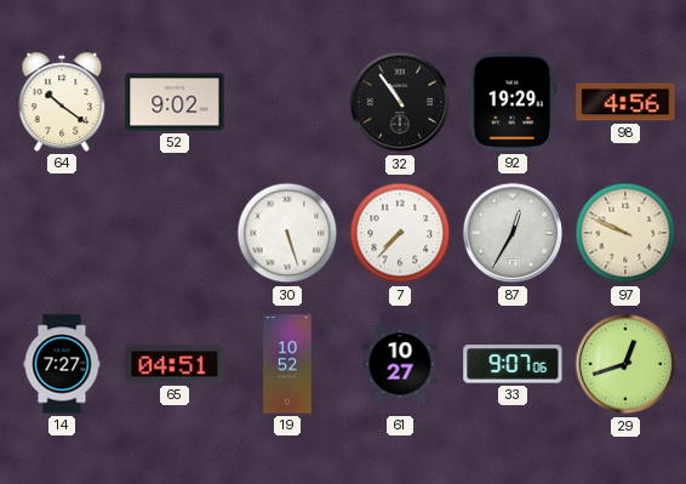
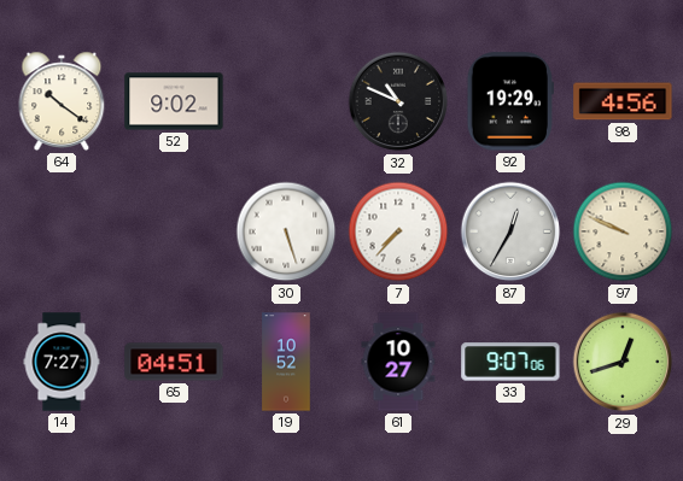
32: 10:54 -> 10:49 (398, 101)
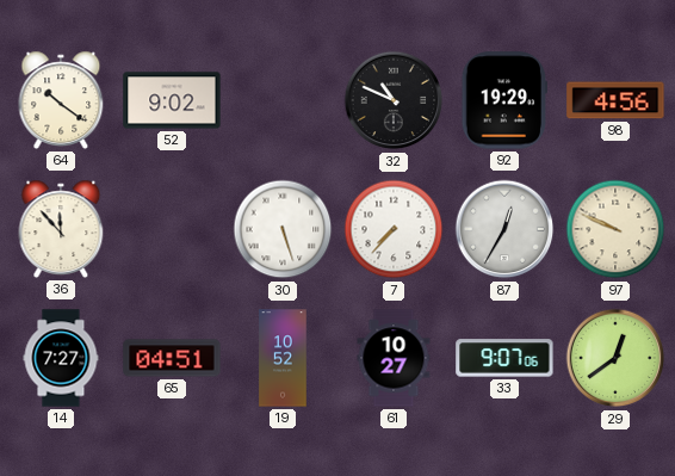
36: none -> 11:53 (61, 229)
29: 12:42 -> 12:39 (615, 358)
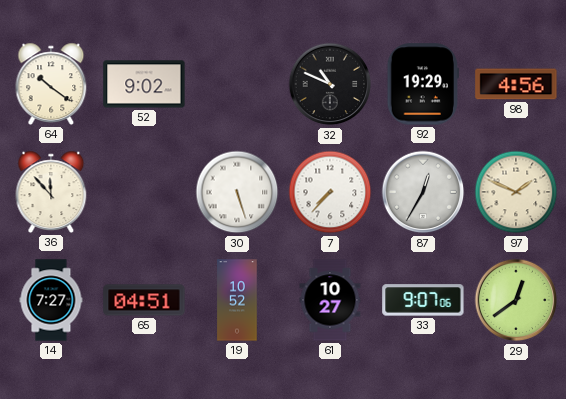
97: 9:49 -> 1:49 (516, 192)
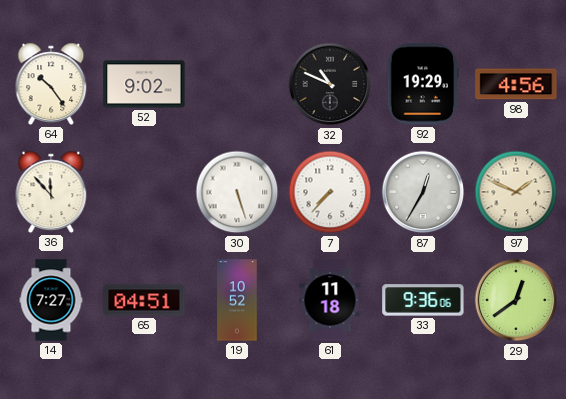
64: 10:21 -> 10:24 (51, 84)
61: 10:27 -> 11:18 (330, 300)
33: 9:07 -> 9:36 (423, 300)
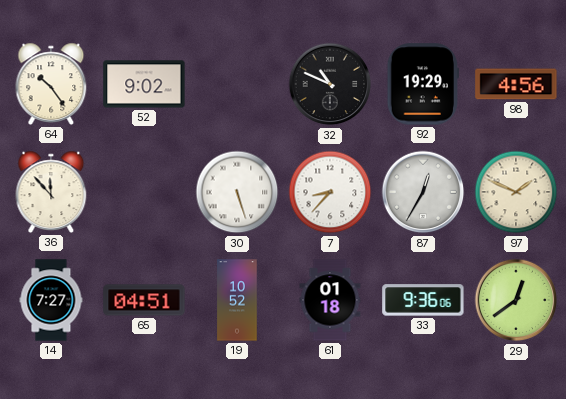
7: 7:37 -> 8:37 (330, 192)
61: 11:18 -> 01:18 (330, 300)
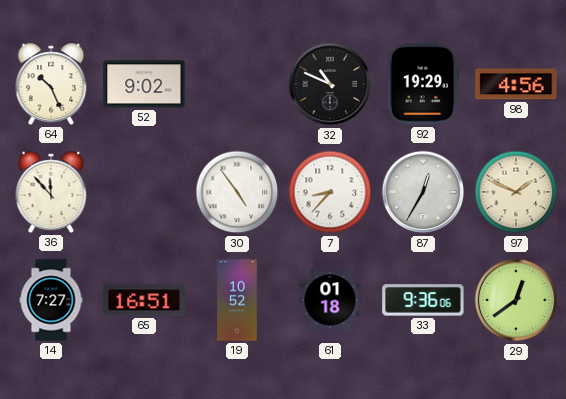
64: 10:24 -> 10:26 (51, 84)
30: 5:27 -> 4:54 (237, 192)
65: 04:51 -> 16:51 (144, 300)
